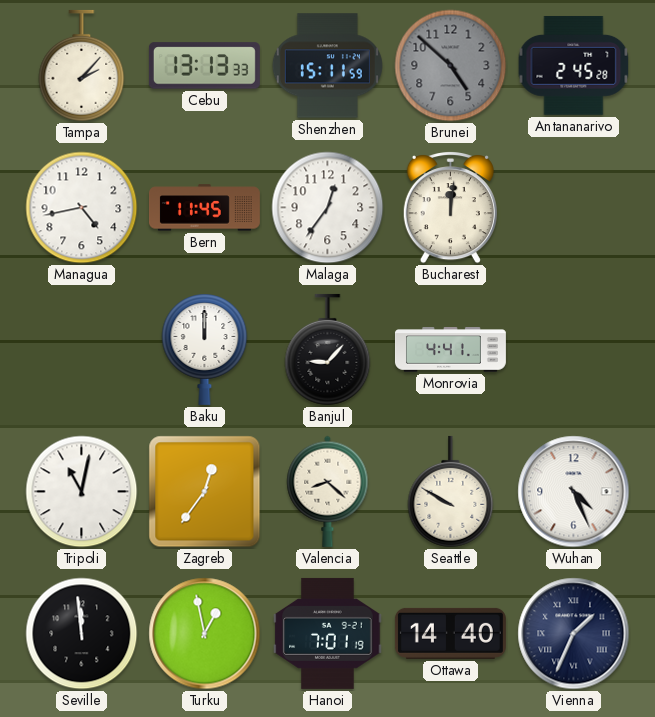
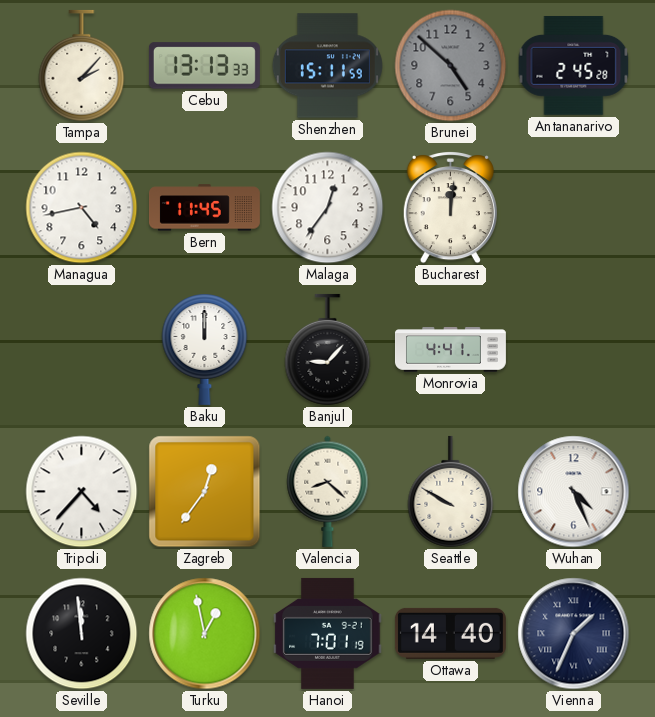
Tripoli: 11:02 -> 4:37 (82, 492)
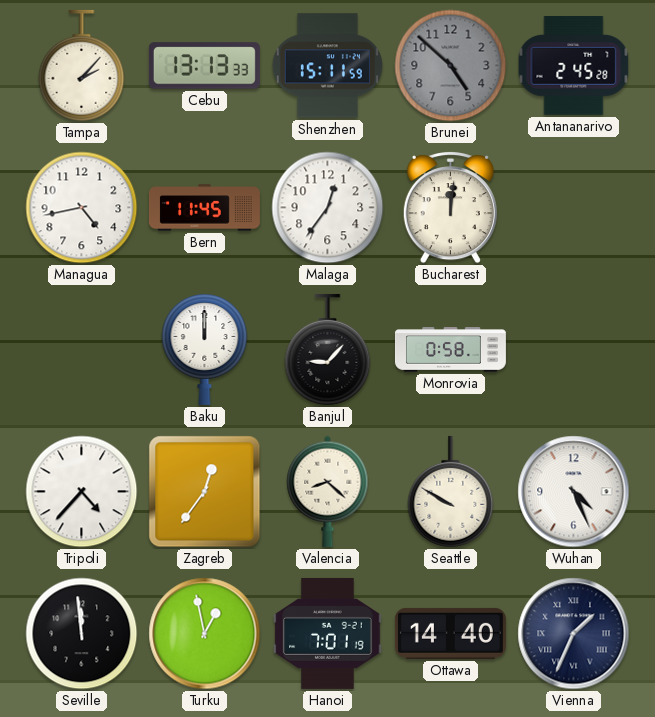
Monrovia: 4:41 -> 0:58 (450, 350)
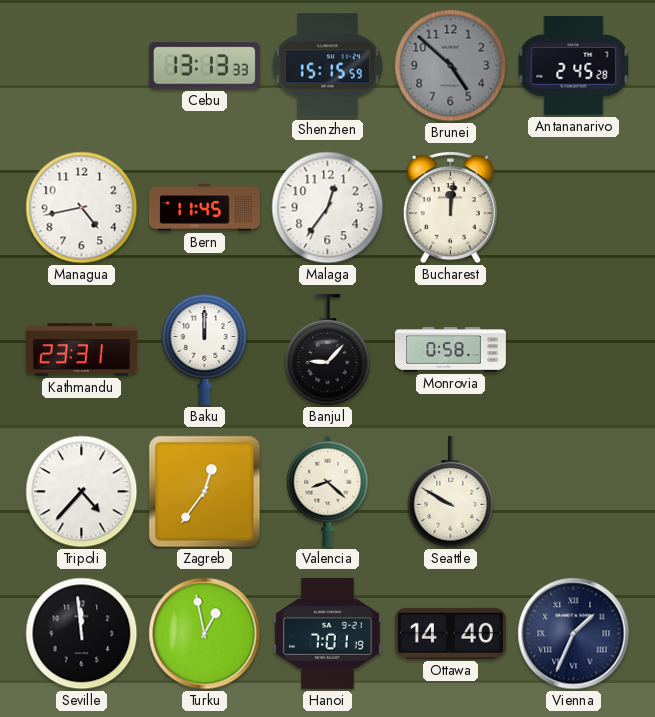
Tampa: 2:07 -> none (82, 66)
Shenzhen: 15:11 -> 15:15 (327, 66)
Kathmandu: none -> 23:31 (81, 350)
Wuhan: 4:26 -> none (574, 492)
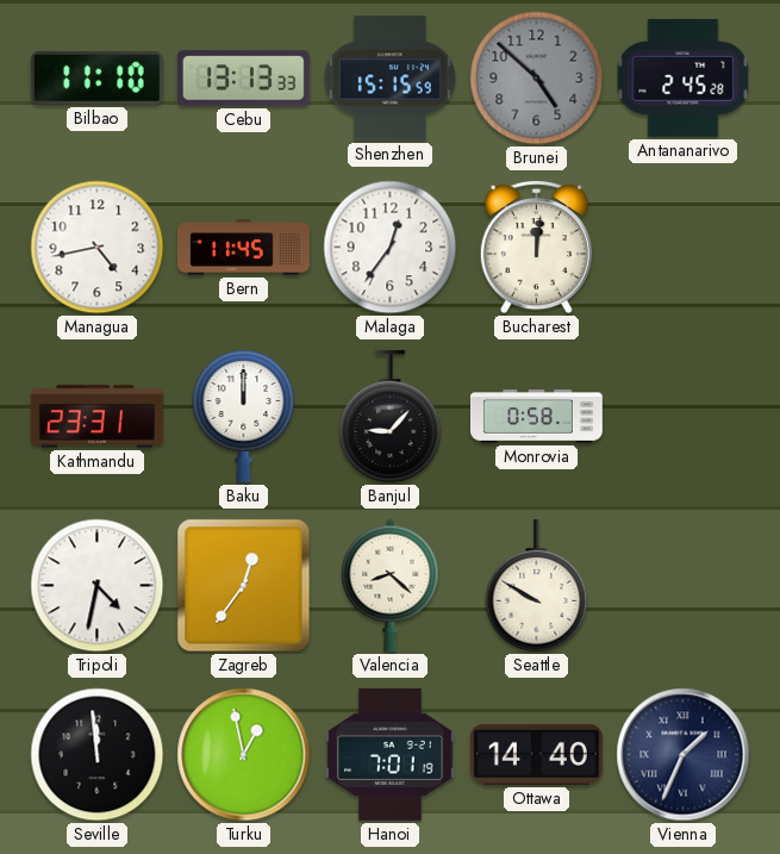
Bilbao: none -> 11:10 (96, 77)
Tripoli: 4:37 -> 4:32 (98, 586)
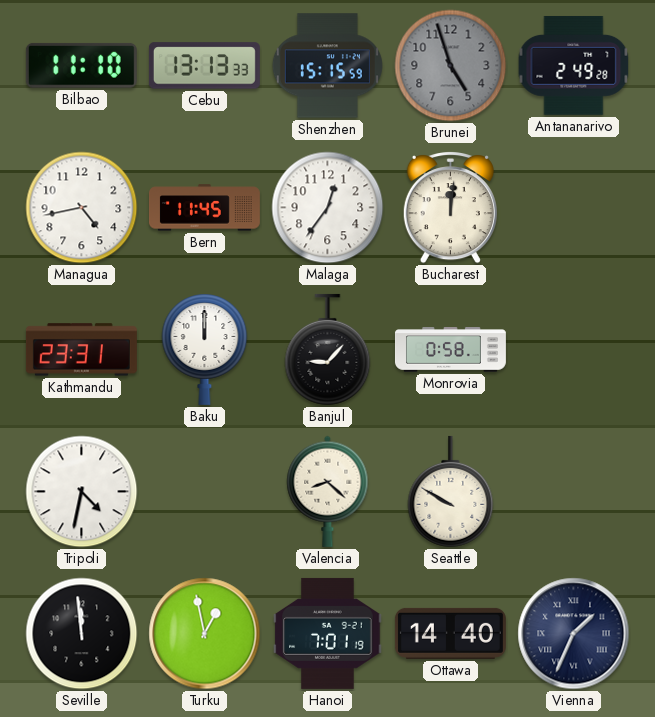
Brunei: 4:52 -> 4:57 (451, 66)
Antananarivo: 2:45 -> 2:49 (574, 65)
Zagreb: 12:36 -> none (244, 586)
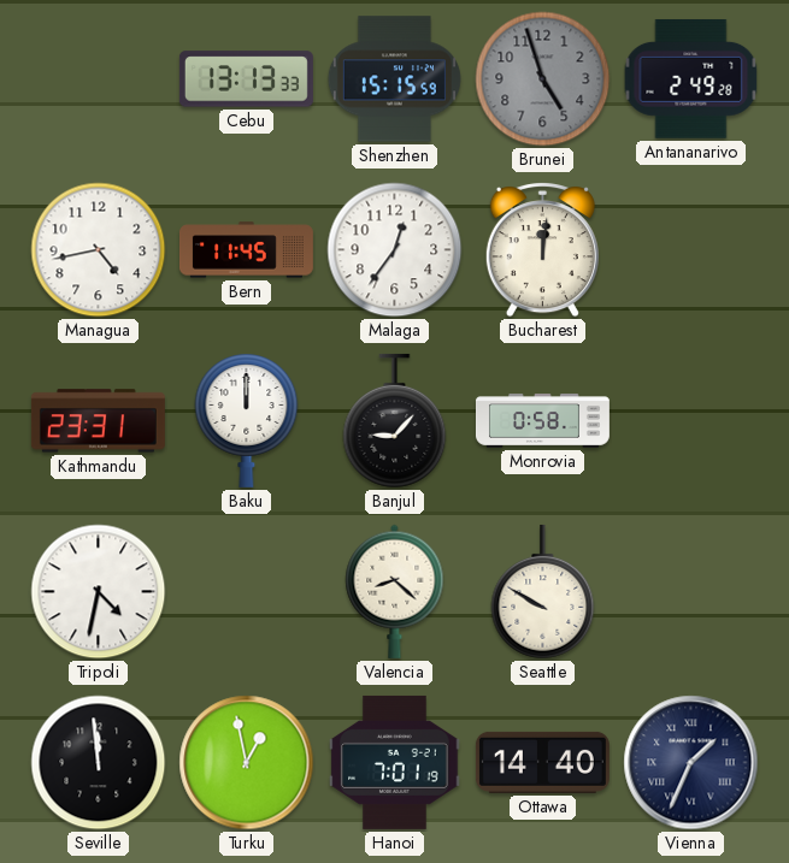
Bilbao: 11:10 -> none (81, 65)
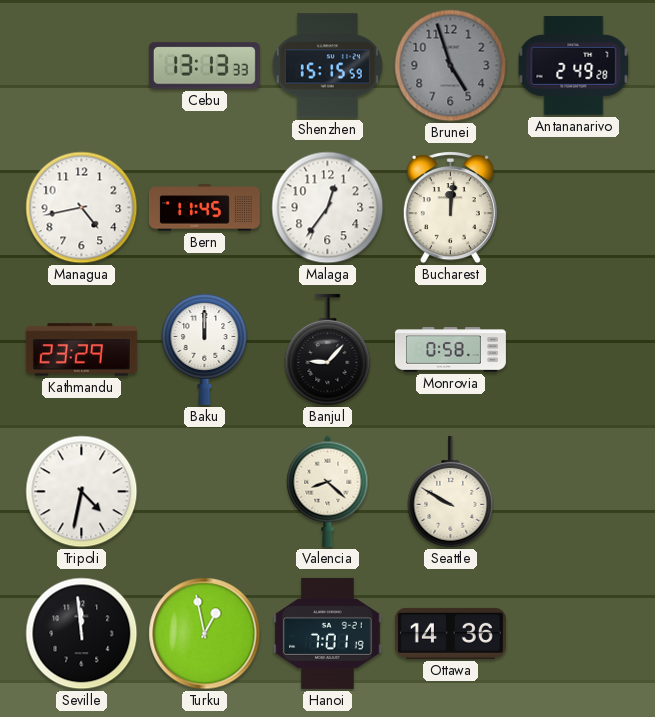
Kathmandu: 23:31 -> 23:29 (81, 350)
Ottawa: 14:40 -> 14:36 (450, 633)
Vienna: 1:34 -> none (691, 763)
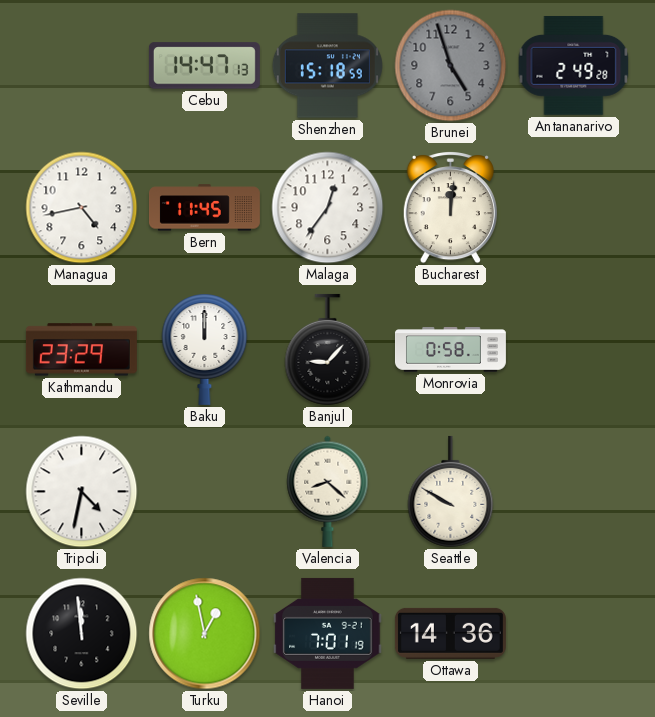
Cebu: 13:13 -> 14:47 (204, 66)
Shenzhen: 15:15 -> 15:18 (327, 66)
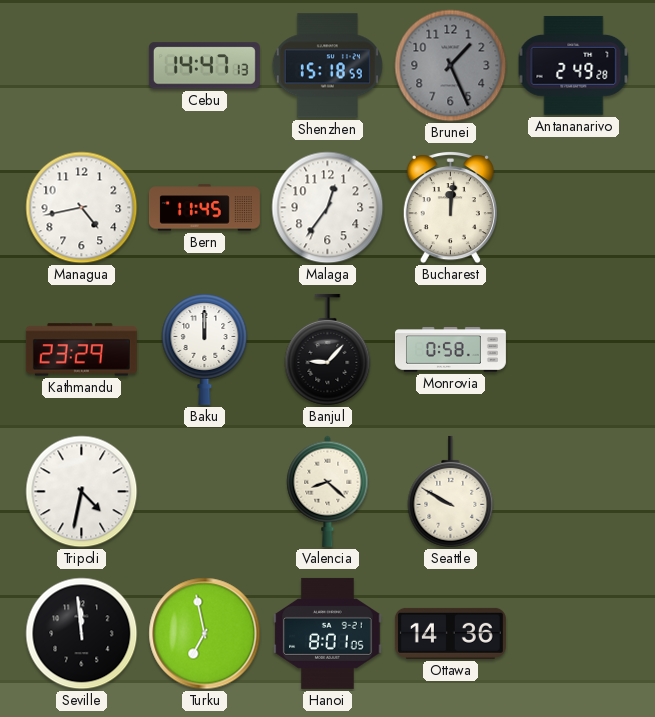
Brunei: 4:57 -> 1:26 (451, 66)
Turku: 12:58 -> 6:58 (205, 634)
Hanoi: 7:01 -> 8:01 (328, 633)
